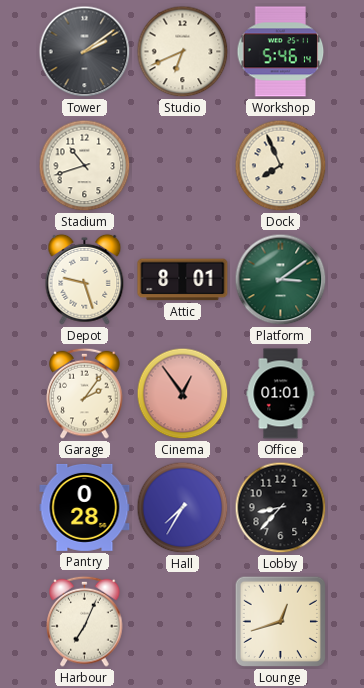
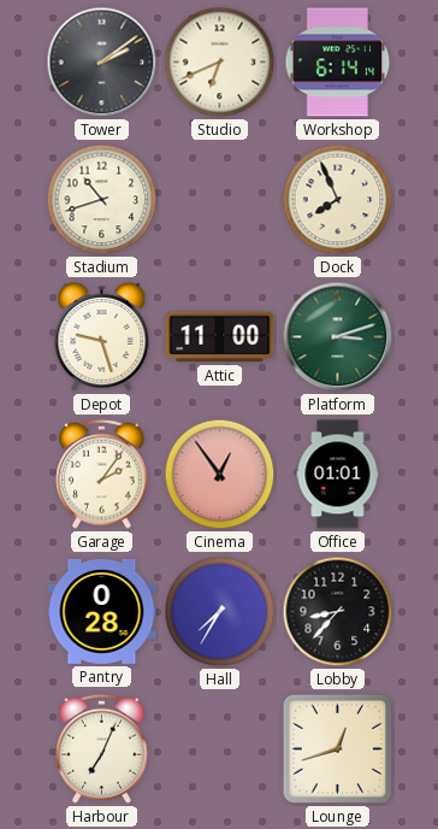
Workshop: 5:46 -> 6:14 (338, 63)
Attic: 8:01 -> 11:00 (220, 337)
Platform: 3:09 -> 3:12 (338, 337)
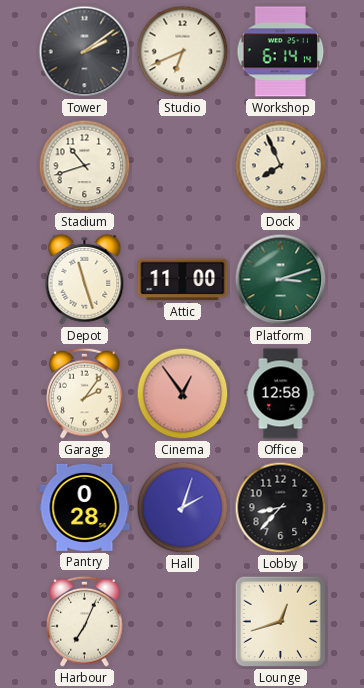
Depot: 9:27 -> 11:27 (85, 279)
Office: 01:01 -> 12:58 (281, 394)
Hall: 7:35 -> 2:03 (183, 508)
